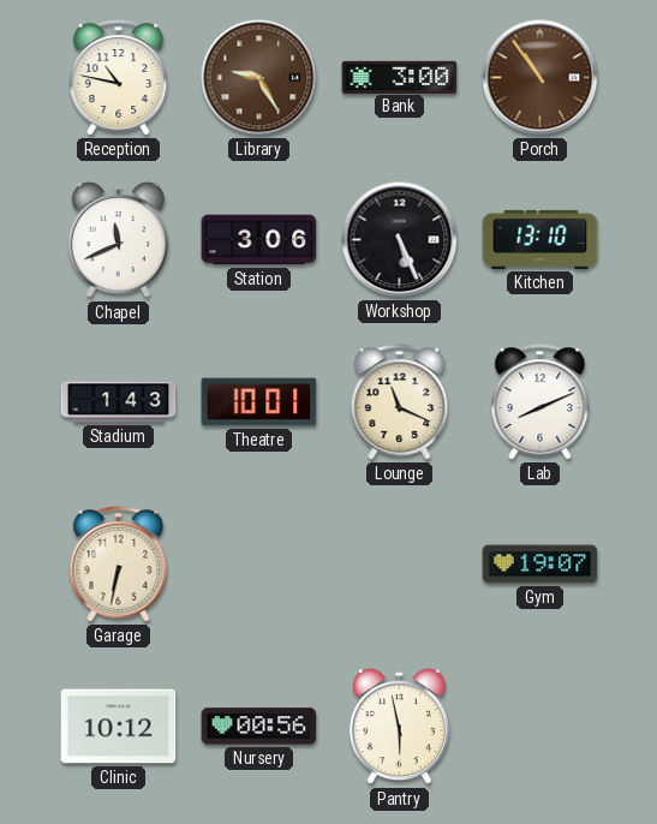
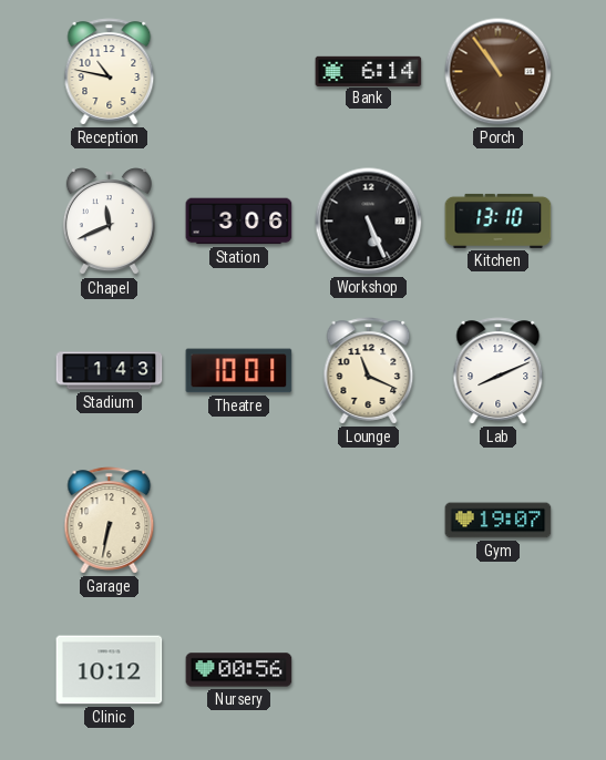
Library: 9:25 -> none (259, 78)
Bank: 3:00 -> 6:14 (369, 71)
Pantry: 5:58 -> none (399, 727)
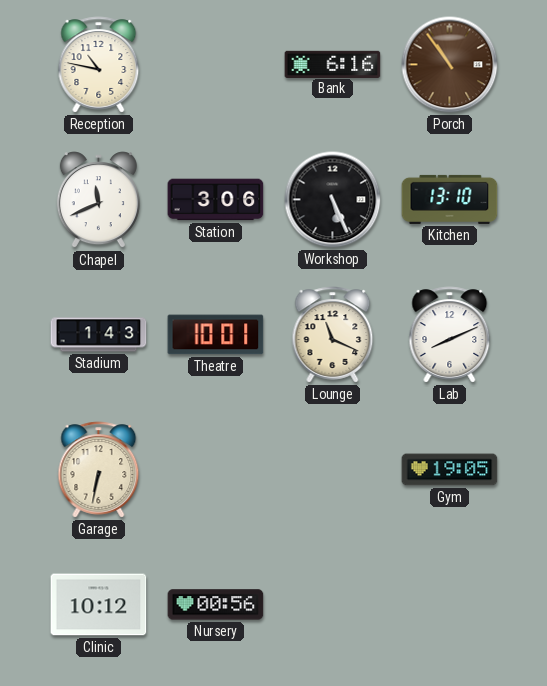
Bank: 6:14 -> 6:16 (333, 64)
Gym: 19:07 -> 19:05 (450, 470)
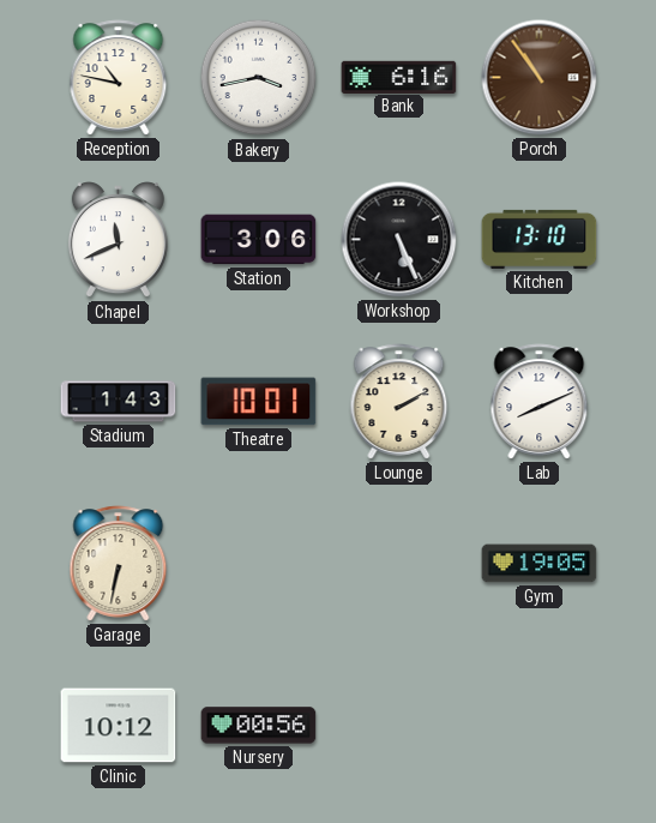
Bakery: none -> 3:43 (259, 78)
Lounge: 11:19 -> 2:10 (399, 402)
